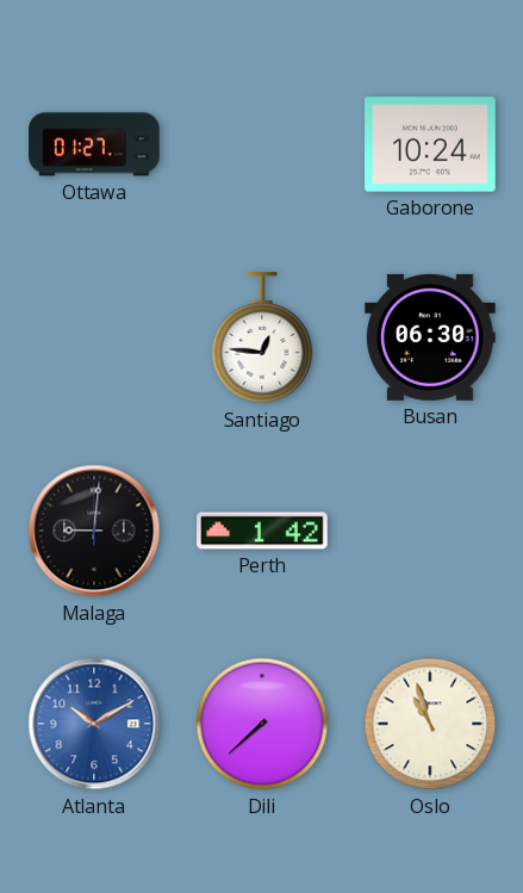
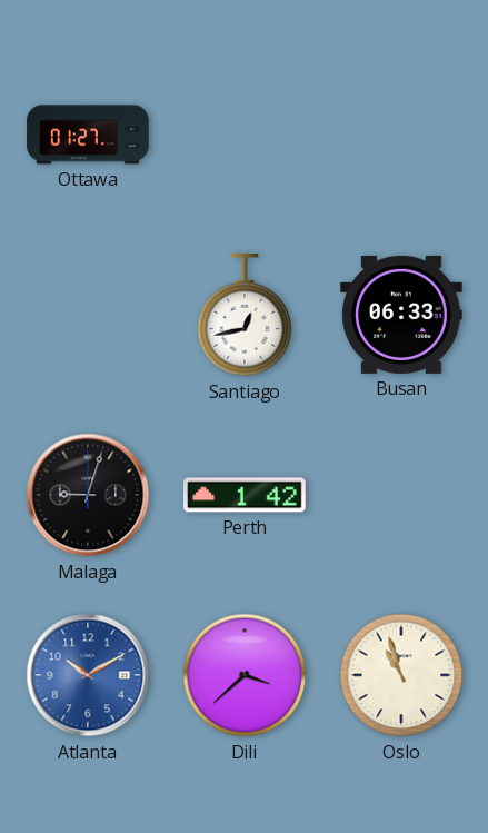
Gaborone: 10:24 -> none (430, 144)
Santiago: 12:46 -> 12:43 (245, 316)
Busan: 06:30 -> 06:33 (401, 315)
Malaga: 9:01 -> 9:03 (88, 495)
Dili: 7:38 -> 3:38 (245, 675)
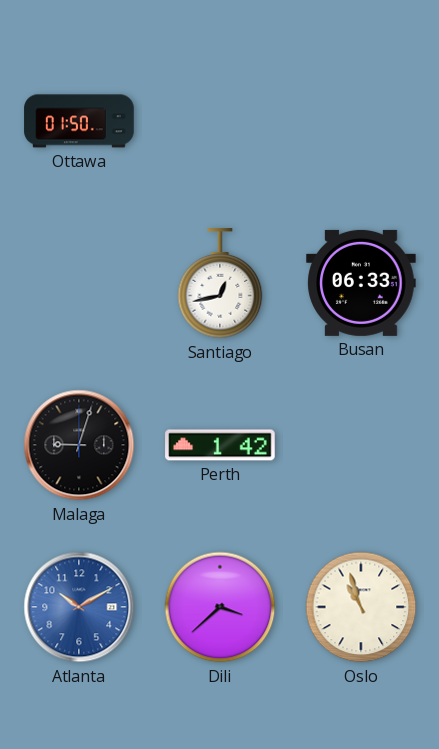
Ottawa: 01:27 -> 01:50 (79, 121)
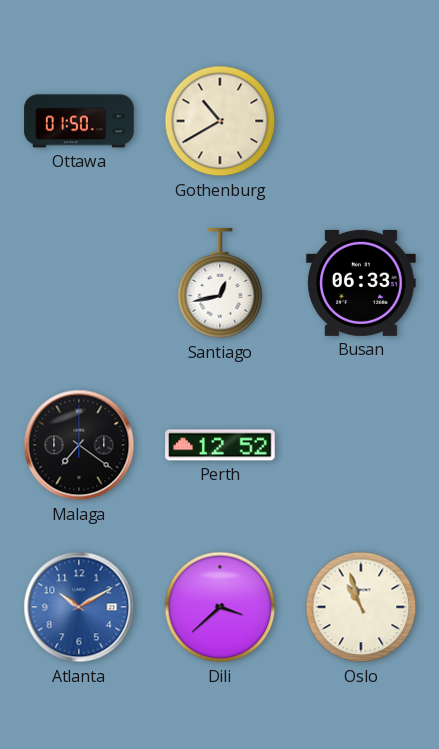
Gothenburg: none -> 10:40 (220, 121)
Malaga: 9:03 -> 7:21 (79, 445)
Perth: 1:42 -> 12:52 (220, 445)
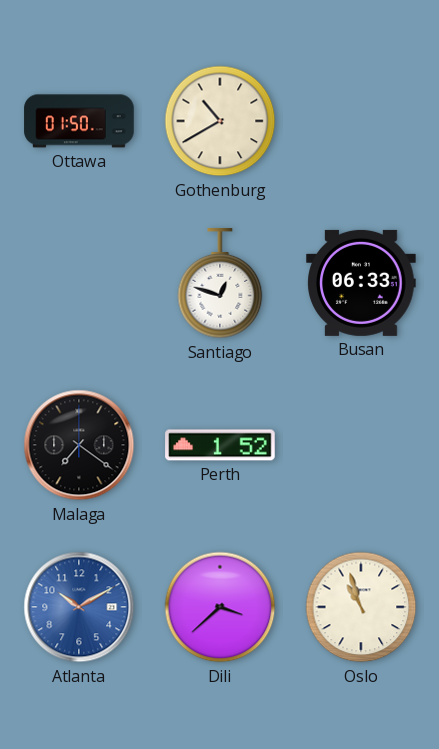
Santiago: 12:43 -> 12:48 (220, 284)
Perth: 12:52 -> 1:52 (220, 445)
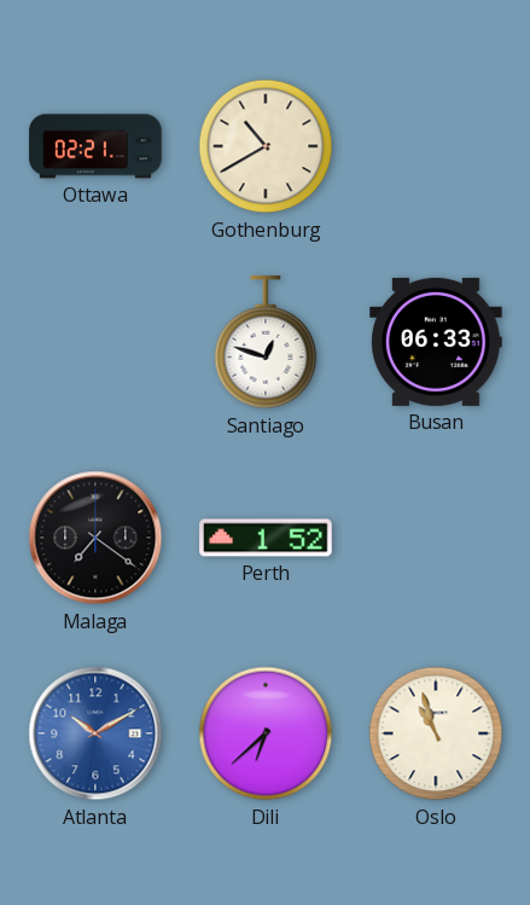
Ottawa: 01:50 -> 02:21 (95, 146)
Dili: 3:38 -> 6:38 (266, 733)
